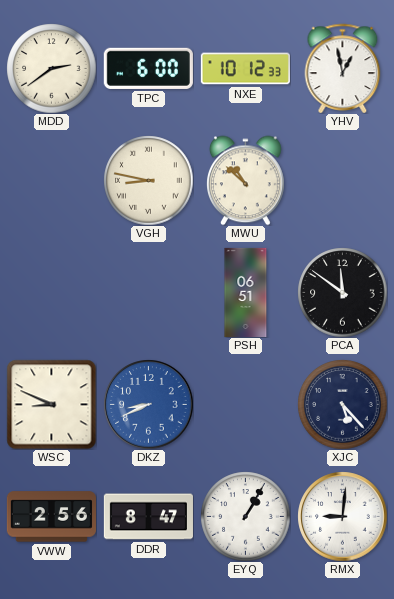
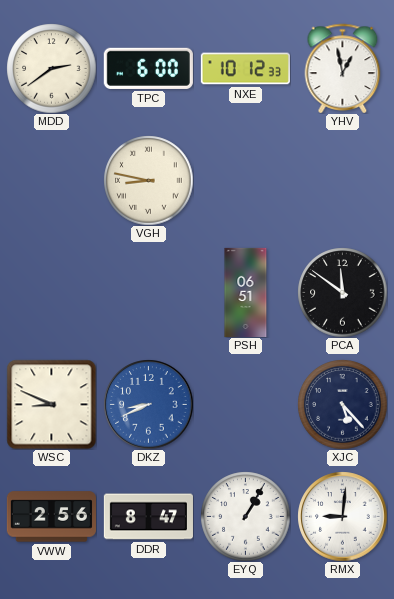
MWU: 10:52 -> none (246, 180)
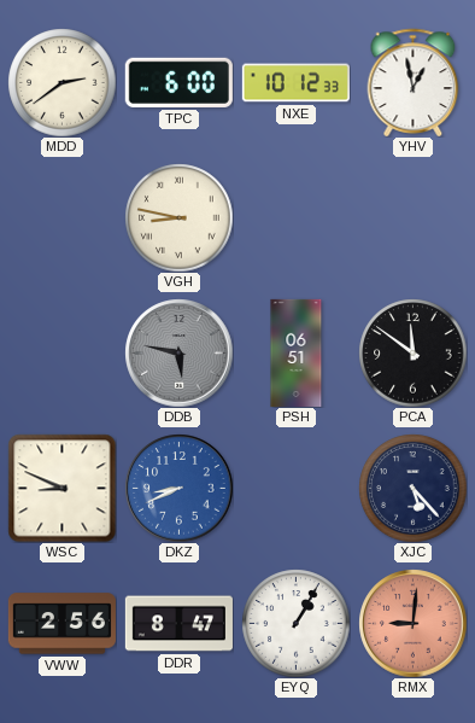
DDB: none -> 5:47 (178, 352)
RMX dial: white -> salmon (412, 623)
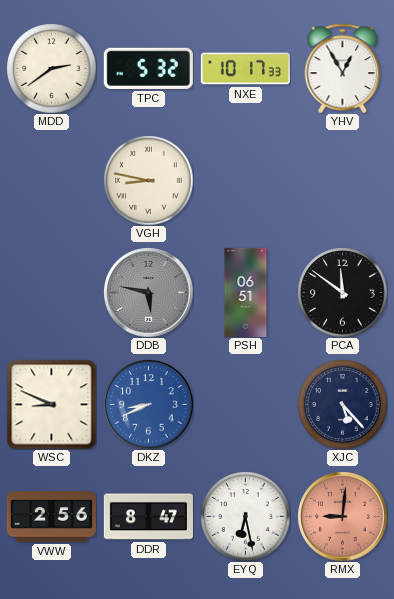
TPC: 6:00 -> 5:32 (148, 68)
NXE: 10:12 -> 10:17 (245, 69)
YHV: 12:58 -> 12:55 (343, 68)
EYQ: 1:05 -> 6:28 (245, 516)
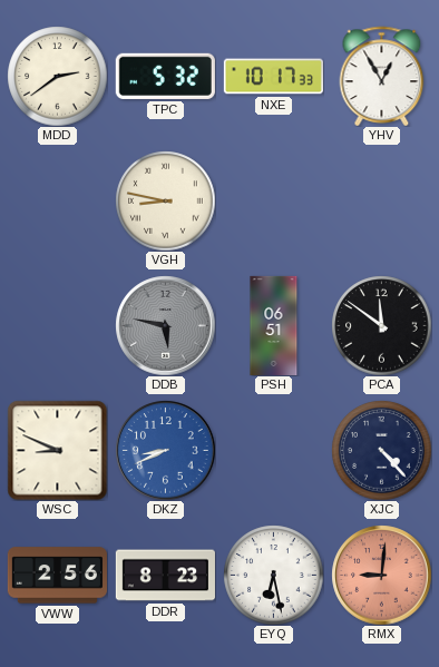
XJC: 5:23 -> 4:23 (381, 450)
DDR: 8:47 -> 8:23 (165, 576)
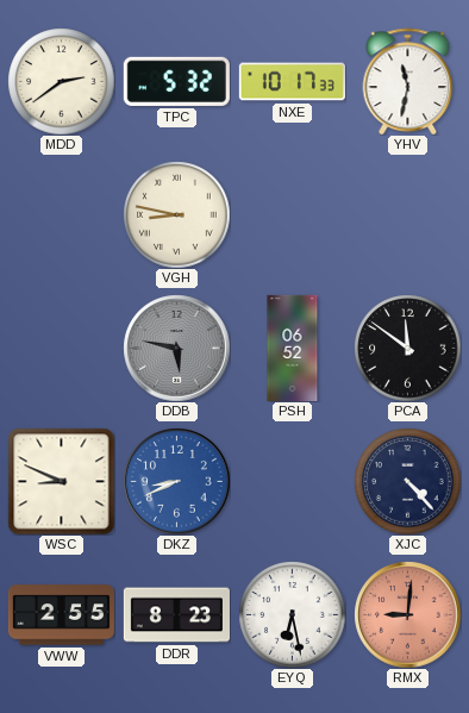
YHV: 12:55 -> 11:32 (408, 81)
PSH: 06:51 -> 06:52 (293, 348)
VWW: 2:56 -> 2:55 (61, 615)
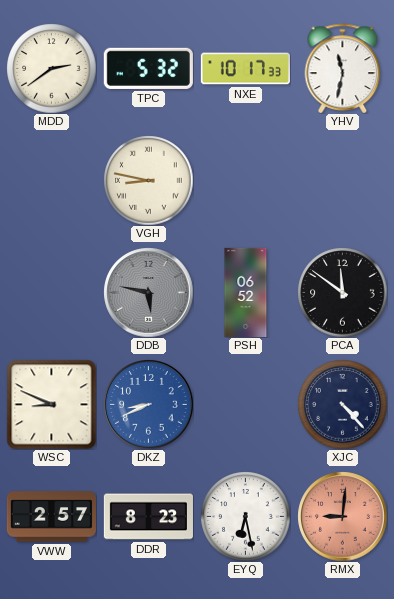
VWW: 2:55 -> 2:57 (51, 517)
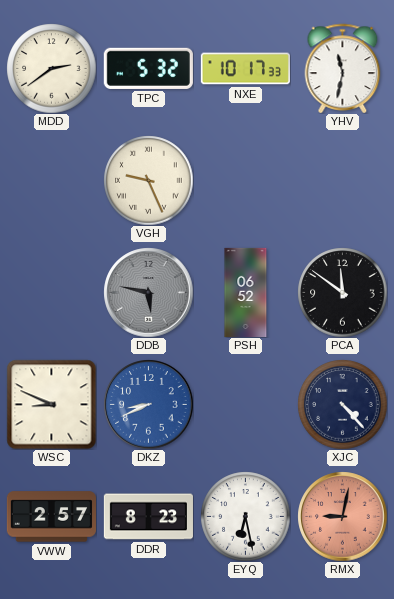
VGH: 8:47 -> 9:26 (148, 180)
RMX: 9:01 -> 9:02 (342, 516)
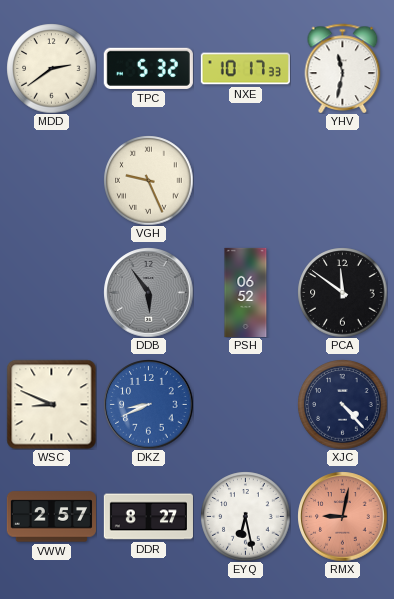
DDB: 5:47 -> 5:54 (148, 292)
DDR: 8:23 -> 8:27 (148, 517)
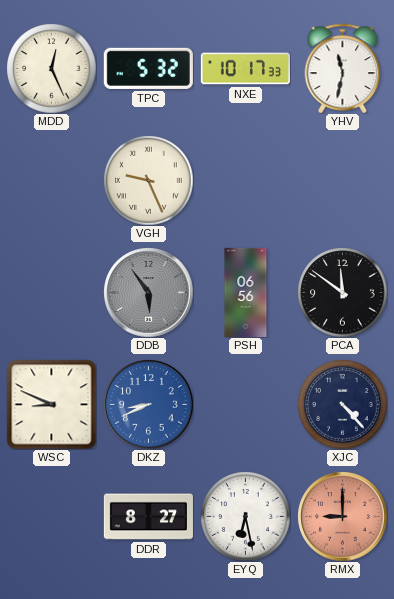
MDD: 2:39 -> 12:26 (51, 68)
PSH: 06:52 -> 06:56 (246, 292)
VWW: 2:57 -> none (51, 517)
RMX: 9:02 -> 9:00 (342, 516)
